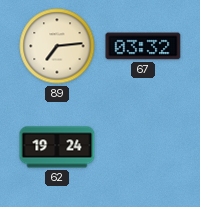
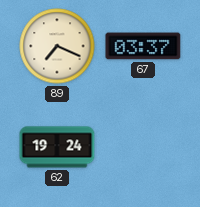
89: 7:14 -> 7:19 (57, 46)
67: 03:32 -> 03:37 (143, 46)
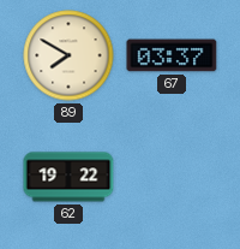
89: 7:19 -> 7:50 (68, 55)
62: 19:24 -> 19:22 (68, 177)
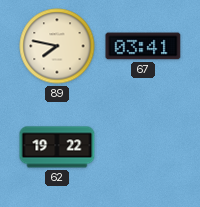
89: 7:50 -> 7:47 (57, 46)
67: 03:37 -> 03:41 (143, 46)
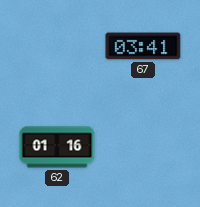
89: 7:47 -> none (57, 46)
62: 19:22 -> 01:16 (57, 147)
